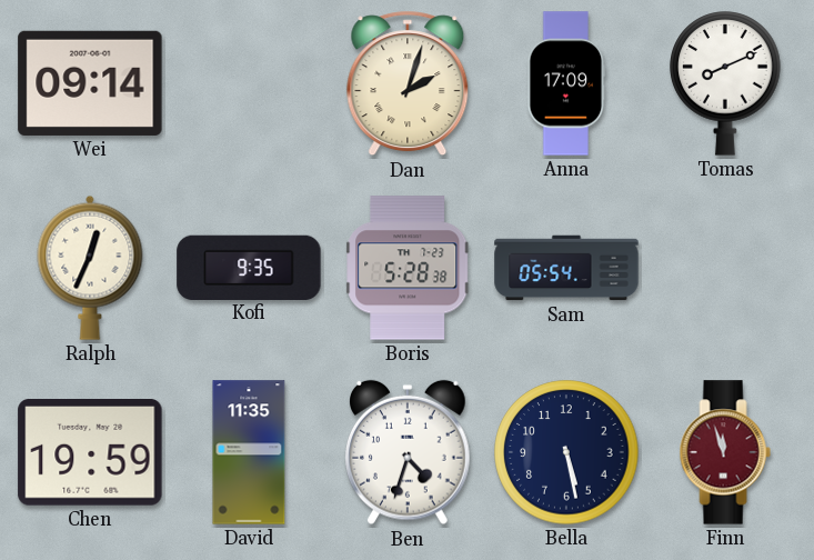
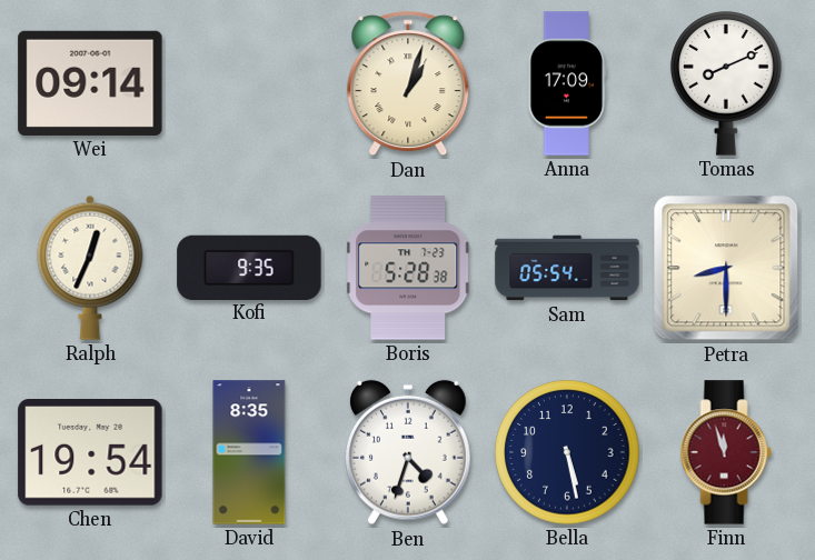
Dan: 2:03 -> 1:03 (408, 83)
Petra: none -> 8:30 (726, 268)
Chen: 19:59 -> 19:54 (90, 453)
David: 11:35 -> 8:35 (249, 452)
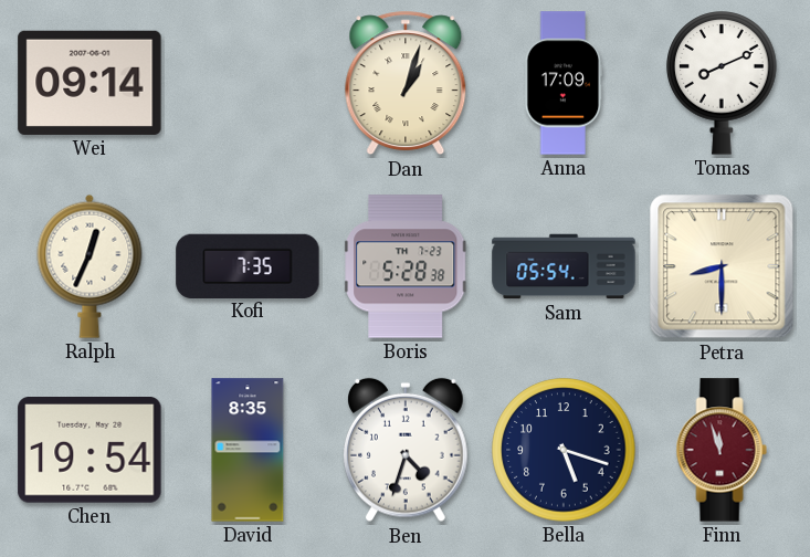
Kofi: 9:35 -> 7:35 (248, 265)
Bella: 5:28 -> 5:18 (564, 450)
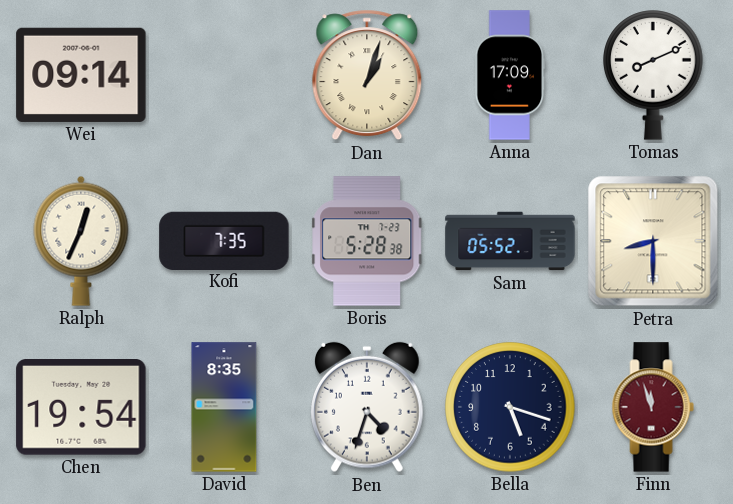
Sam: 05:54 -> 05:52 (510, 241)
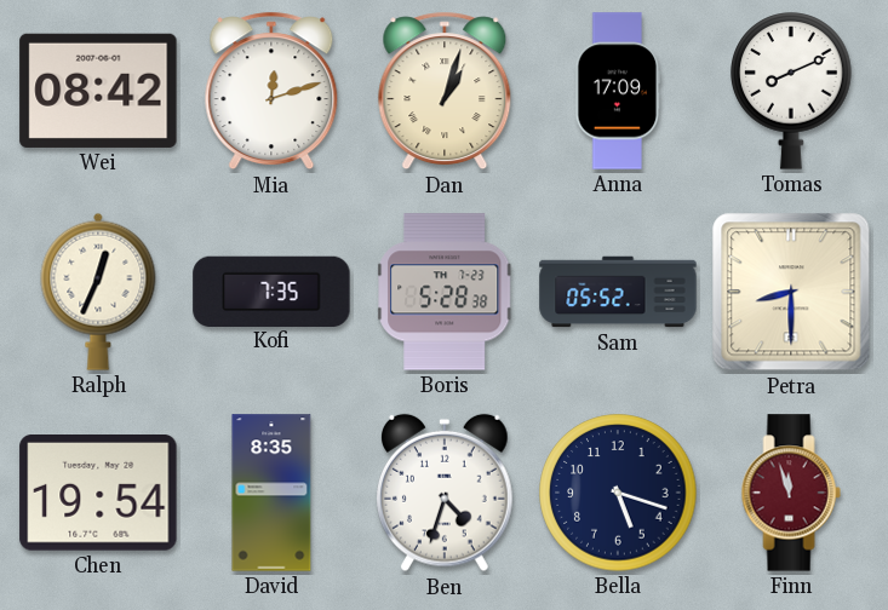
Wei: 09:14 -> 08:42 (98, 91)
Mia: none -> 12:12 (271, 91)
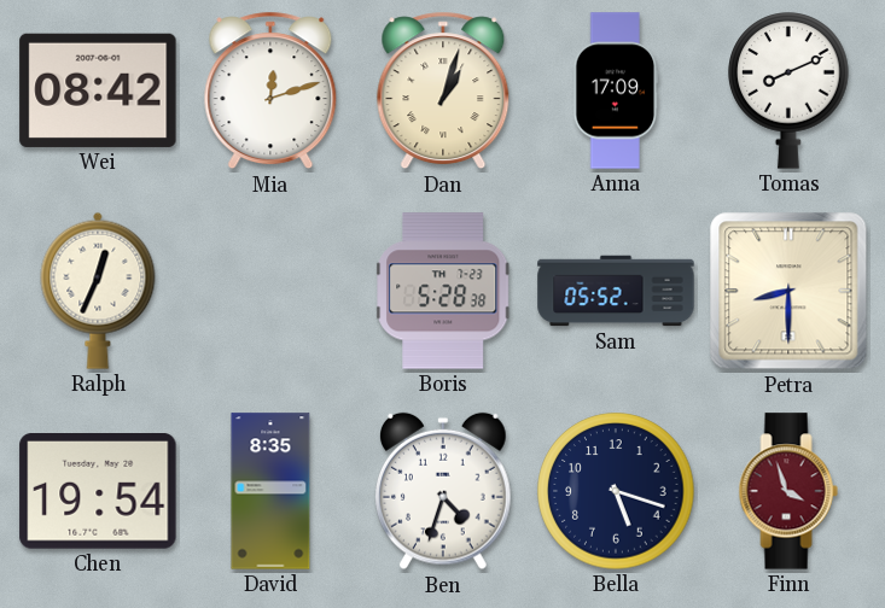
Kofi: 7:35 -> none (271, 290)
Finn: 11:57 -> 3:57 (788, 491)
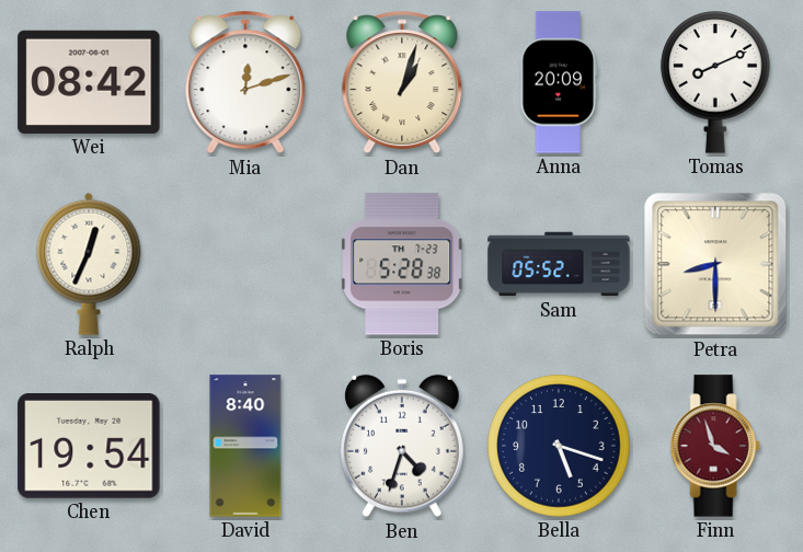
Anna: 17:09 -> 20:09 (559, 82)
David: 8:35 -> 8:40 (245, 446)
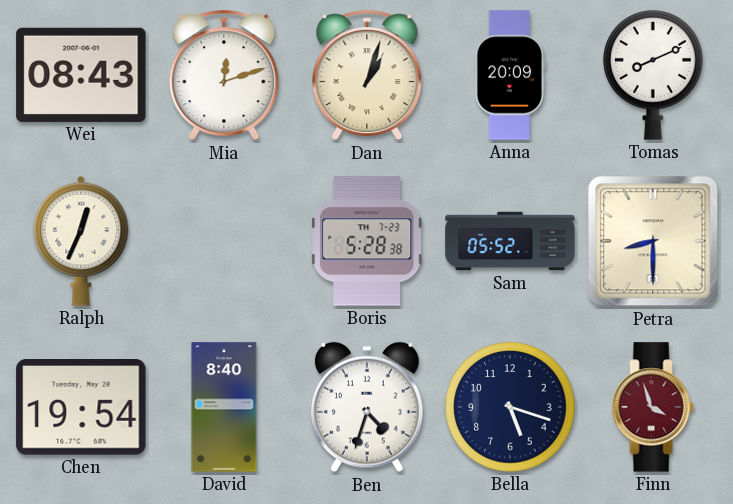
Wei: 08:42 -> 08:43 (81, 75)
